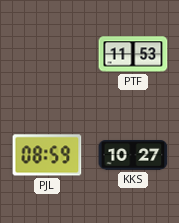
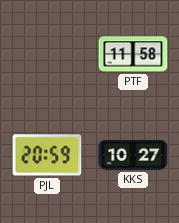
PTF: 11:53 -> 11:58 (133, 54)
PJL: 08:59 -> 20:59 (47, 155)
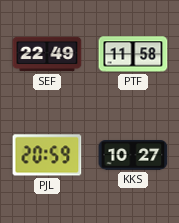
SEF: none -> 22:49 (47, 54)
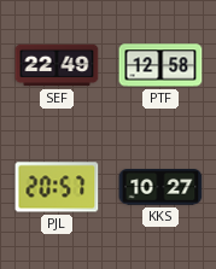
PTF: 11:58 -> 12:58 (160, 65)
PJL: 20:59 -> 20:57 (57, 187)
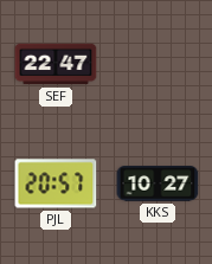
SEF: 22:49 -> 22:47 (56, 64)
PTF: 12:58 -> none (160, 65)
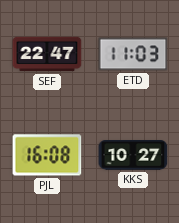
ETD: none -> 11:03 (133, 54)
PJL: 20:57 -> 16:08 (47, 155)
